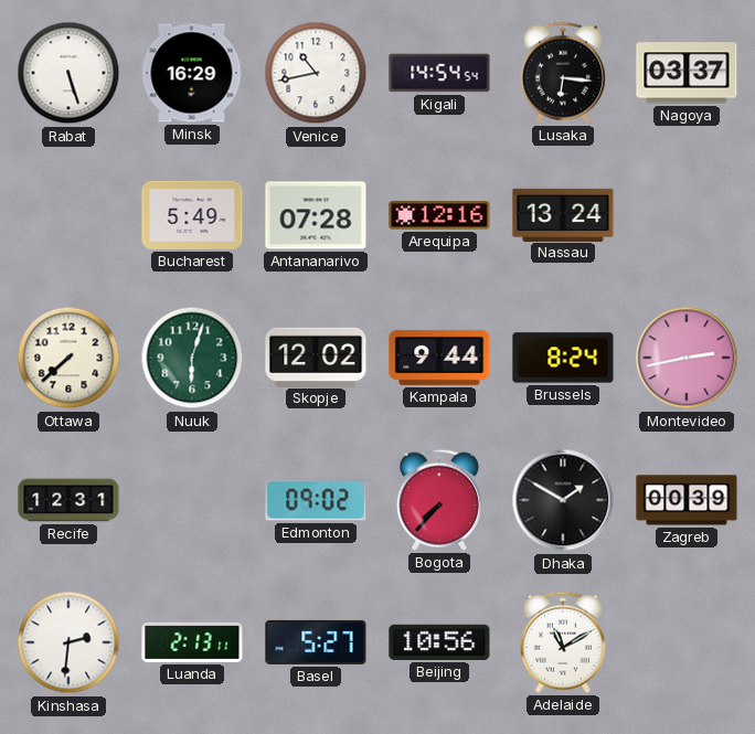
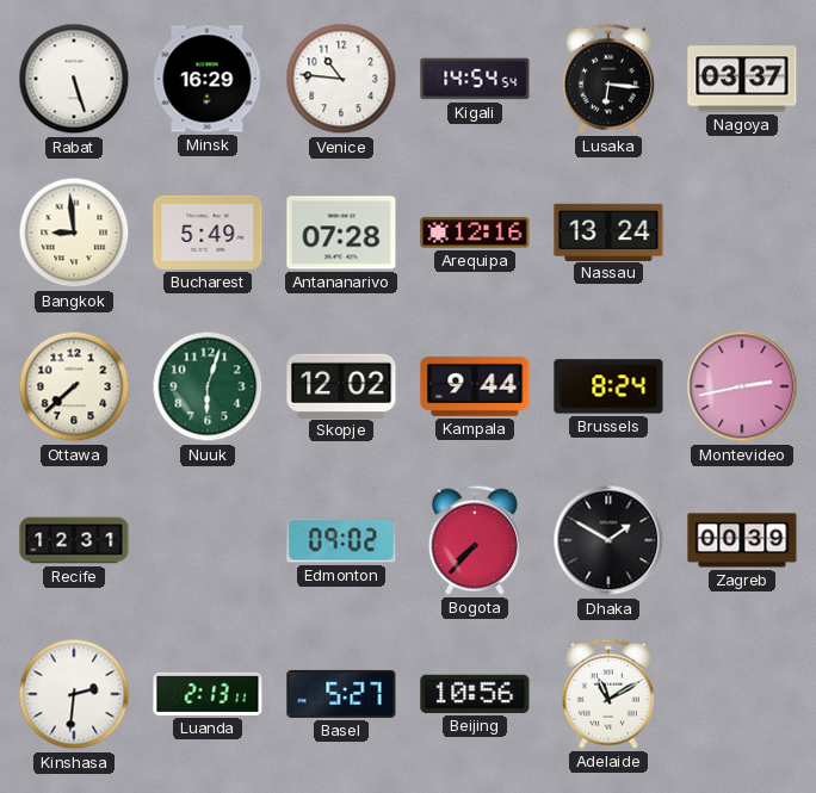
Venice: 10:43 -> 10:46 (341, 79)
Bangkok: none -> 8:59 (74, 233)
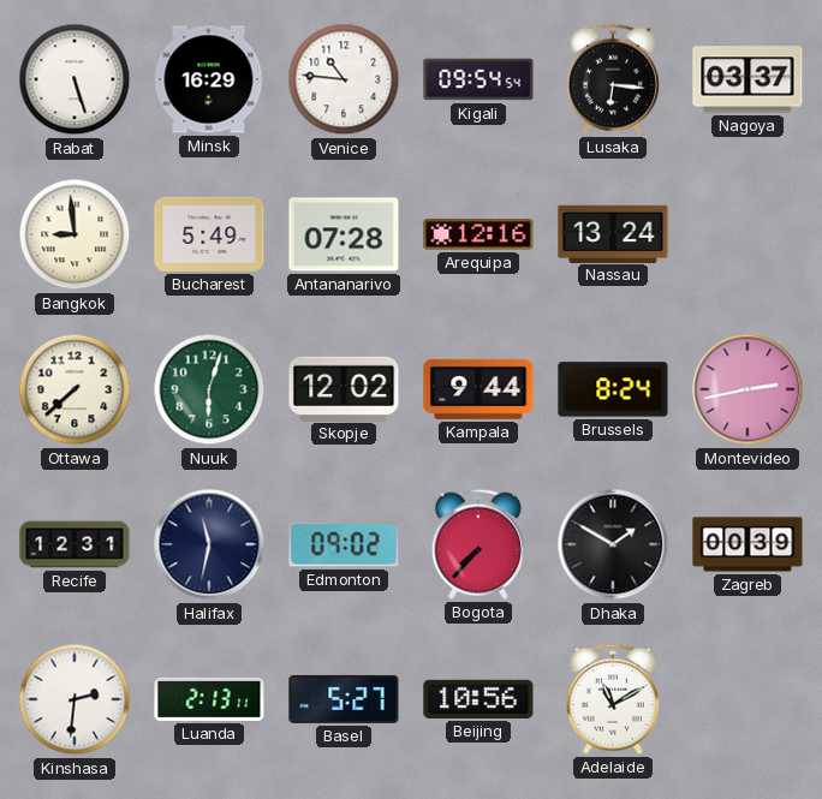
Kigali: 14:54 -> 09:54 (478, 79)
Halifax: none -> 11:32 (209, 544)
